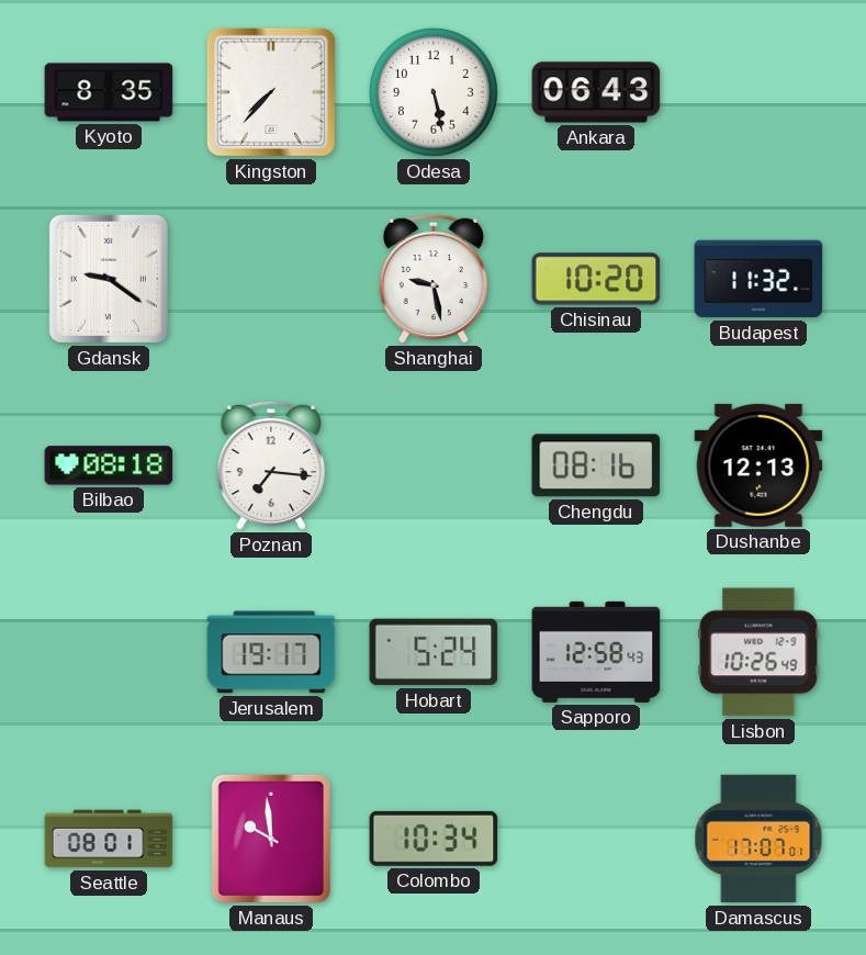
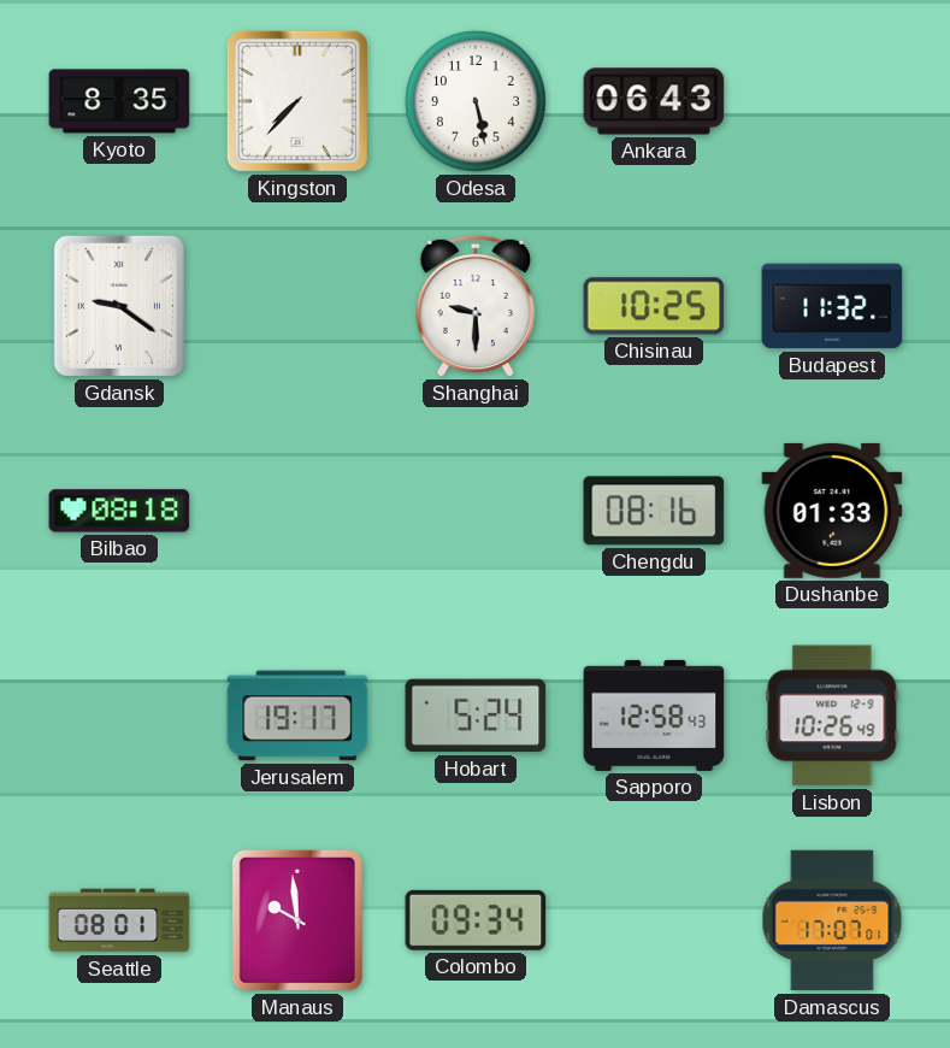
Shanghai: 9:28 -> 9:30 (474, 306)
Chisinau: 10:20 -> 10:25 (654, 306)
Poznan: 7:16 -> none (270, 465)
Dushanbe: 12:13 -> 01:33 (832, 511)
Colombo: 10:34 -> 09:34 (476, 920)
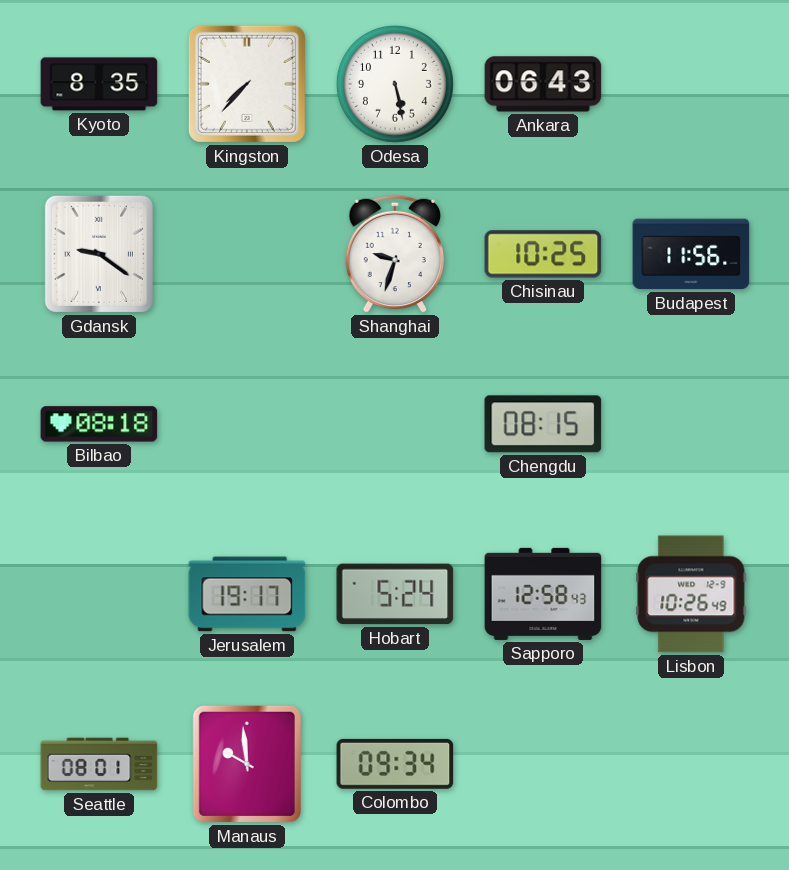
Shanghai: 9:30 -> 9:33 (394, 254)
Budapest: 11:32 -> 11:56 (691, 254)
Chengdu: 08:16 -> 08:15 (543, 424)
Dushanbe: 01:33 -> none (832, 511)
Damascus: 17:07 -> none (832, 920)
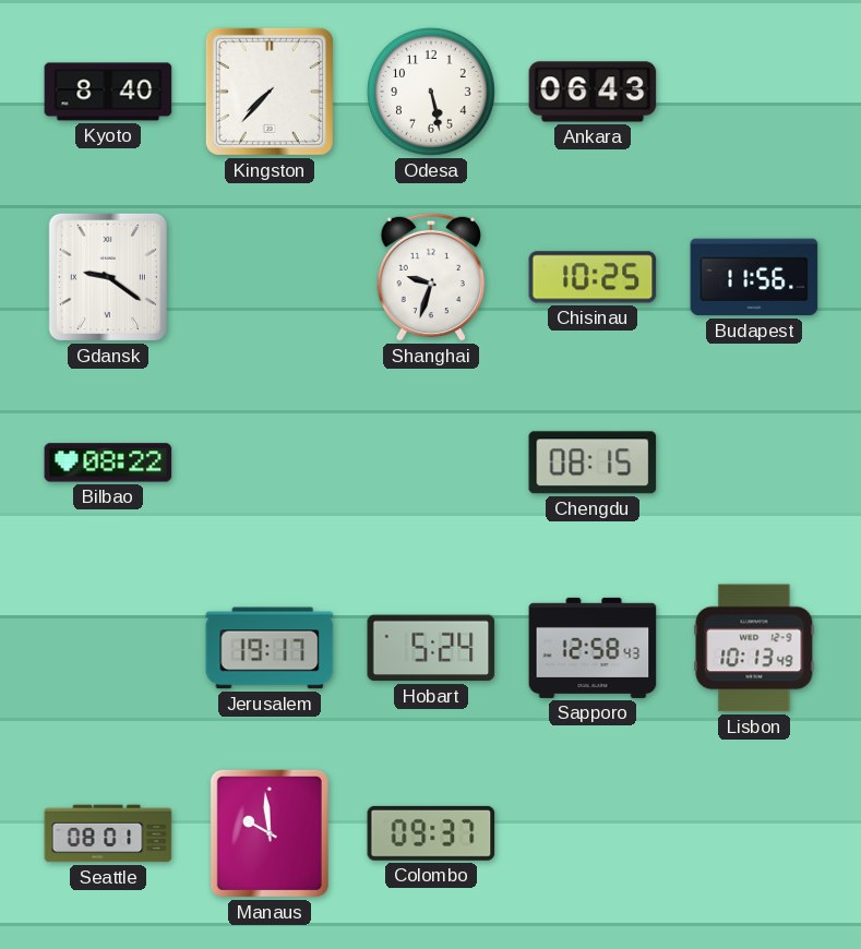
Kyoto: 8:35 -> 8:40 (108, 92)
Bilbao: 08:18 -> 08:22 (108, 463)
Lisbon: 10:26 -> 10:13 (754, 648)
Colombo: 09:34 -> 09:37 (431, 833)
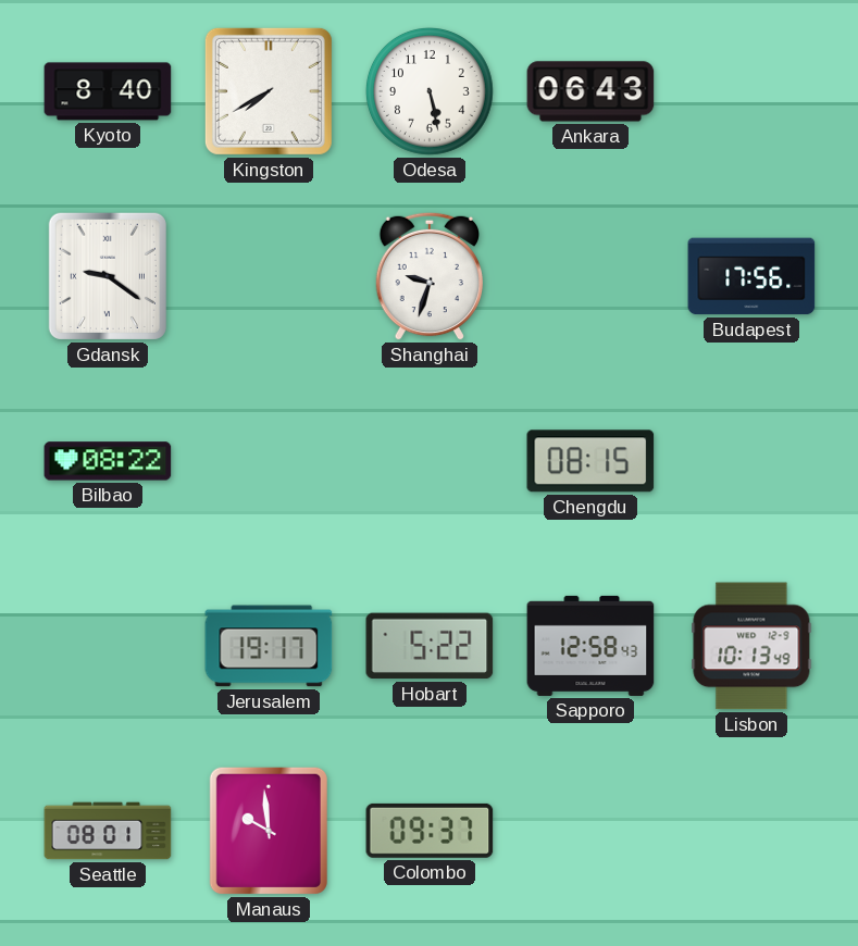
Kingston: 7:37 -> 7:40 (269, 91)
Chisinau: 10:25 -> none (593, 277)
Budapest: 11:56 -> 17:56 (751, 276)
Hobart: 5:24 -> 5:22 (430, 646)
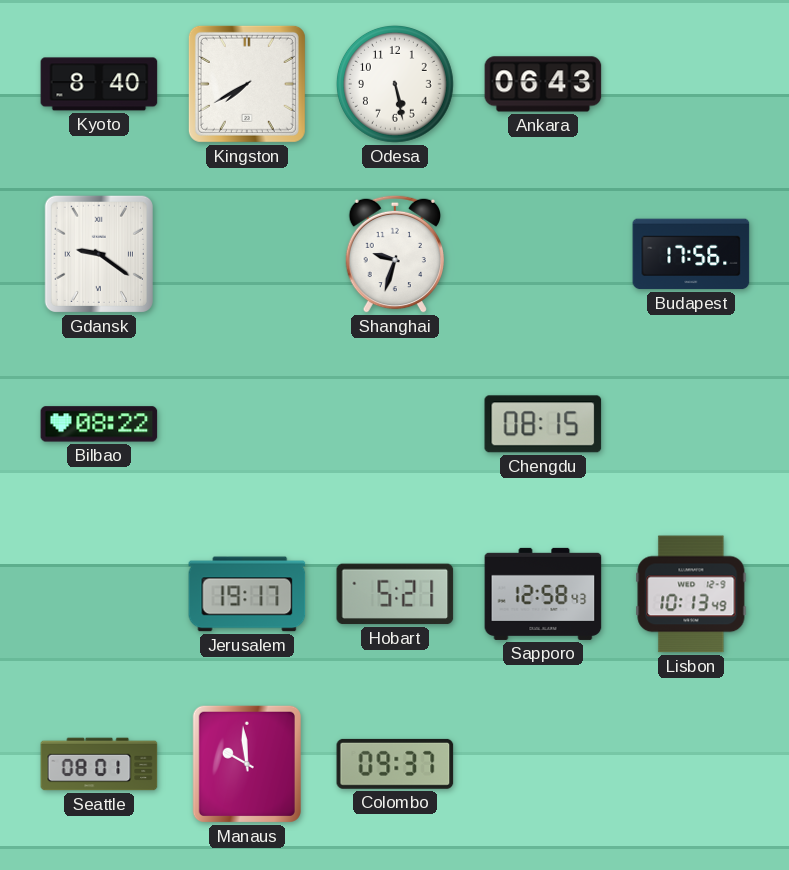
Hobart: 5:22 -> 5:21 (395, 594)
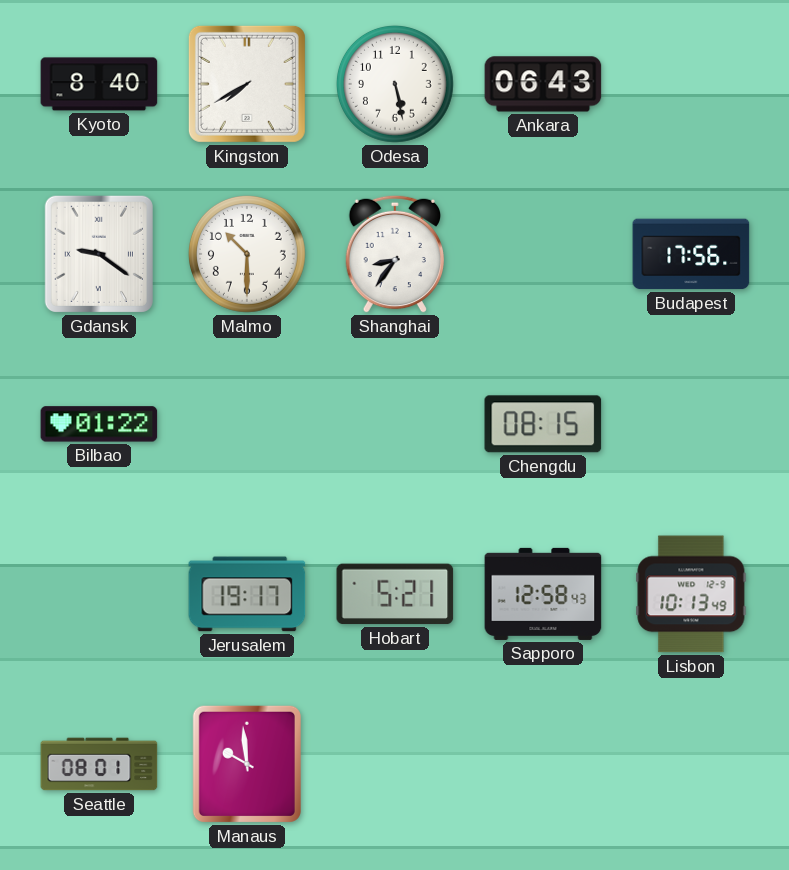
Malmo: none -> 10:30 (247, 254)
Shanghai: 9:33 -> 8:36 (394, 254)
Bilbao: 08:22 -> 01:22 (99, 424)
Colombo: 09:37 -> none (395, 764)
